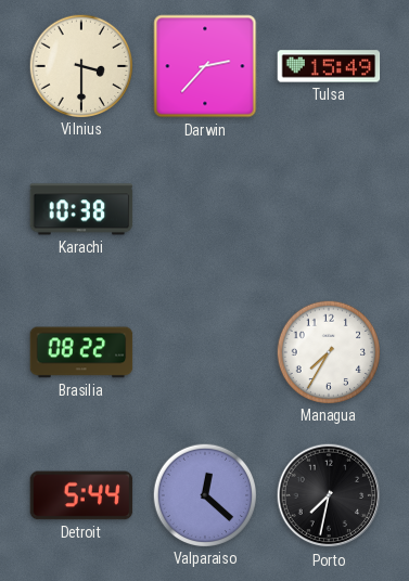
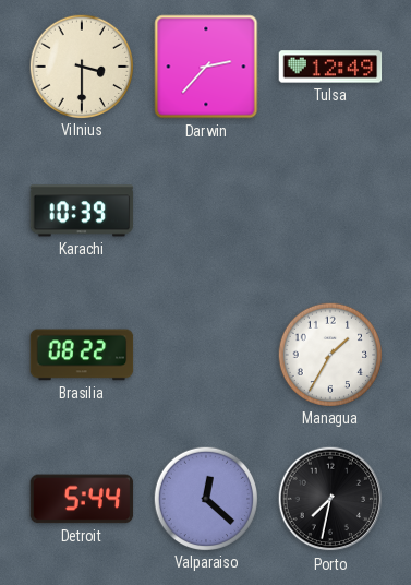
Tulsa: 15:49 -> 12:49 (330, 67)
Karachi: 10:38 -> 10:39 (82, 211)
Managua: 7:35 -> 1:35 (329, 354)
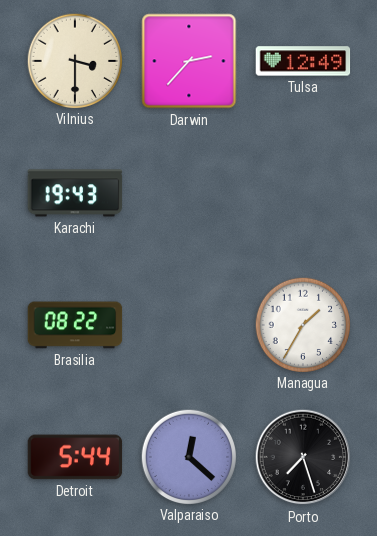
Karachi: 10:39 -> 19:43 (75, 193)
Porto: 7:32 -> 7:27 (303, 457)
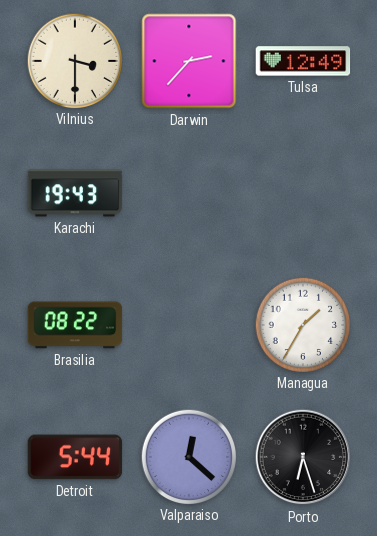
Porto: 7:27 -> 6:27 (303, 457)
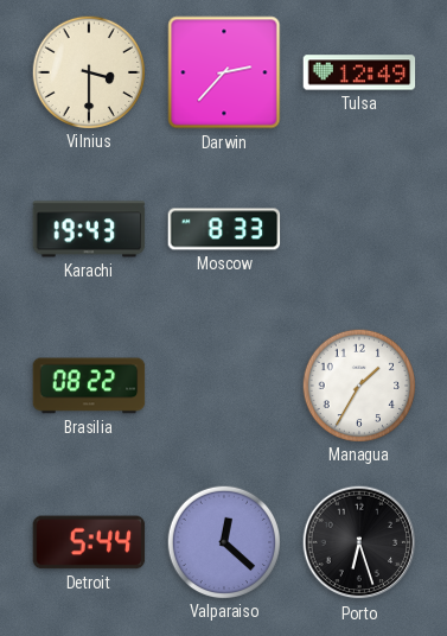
Moscow: none -> 8:33 (224, 229)
